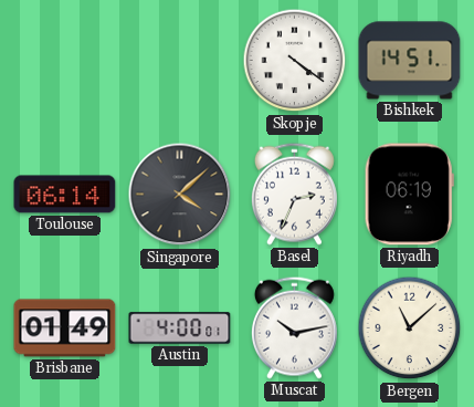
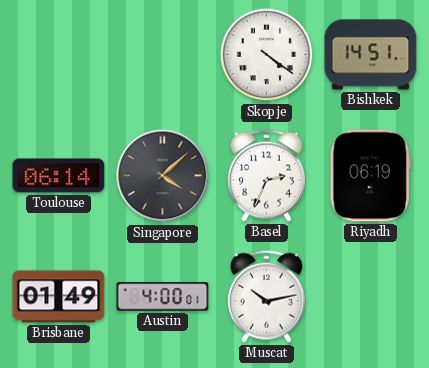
Bergen: 11:08 -> none (410, 328)
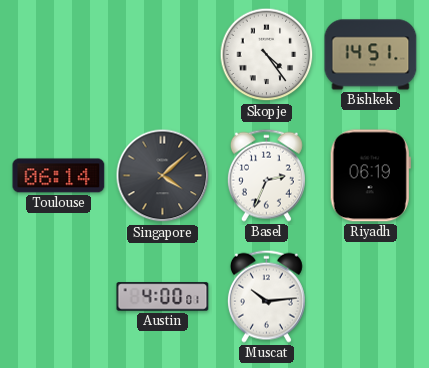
Skopje: 4:21 -> 4:24 (267, 55)
Brisbane: 01:49 -> none (59, 297)
Muscat: 10:13 -> 10:14 (266, 296)
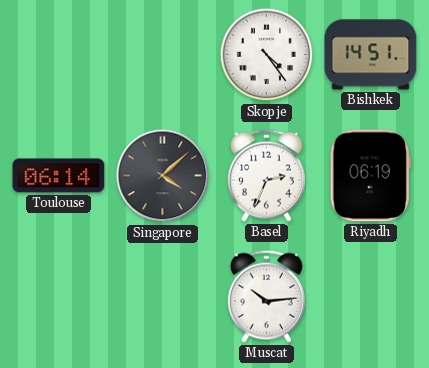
Austin: 4:00 -> none (163, 297)
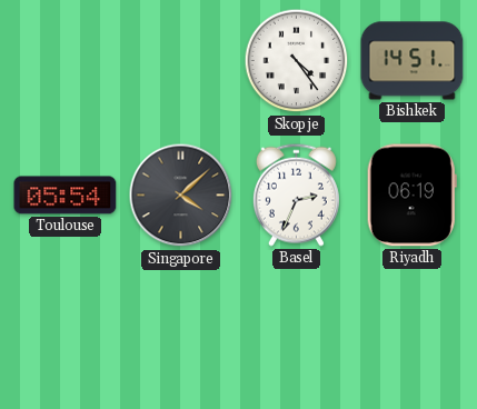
Toulouse: 06:14 -> 05:54 (66, 196)
Muscat: 10:14 -> none (266, 296)
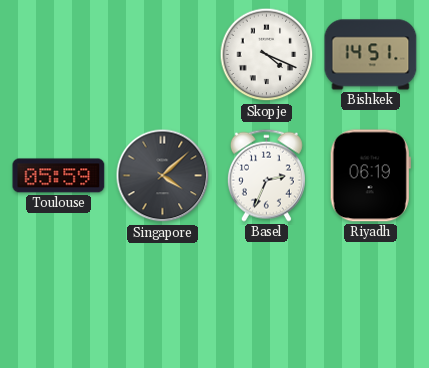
Skopje: 4:24 -> 4:19 (267, 55)
Toulouse: 05:54 -> 05:59 (59, 176)
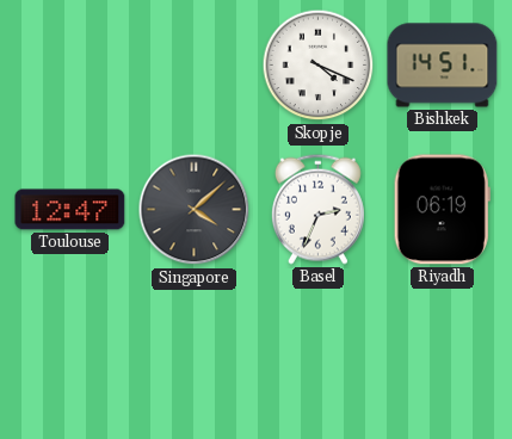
Toulouse: 05:59 -> 12:47 (70, 210)
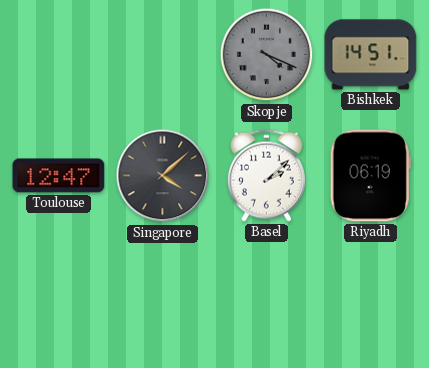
Skopje dial: white -> grey (267, 55)
Basel: 2:34 -> 2:08 (266, 175)
